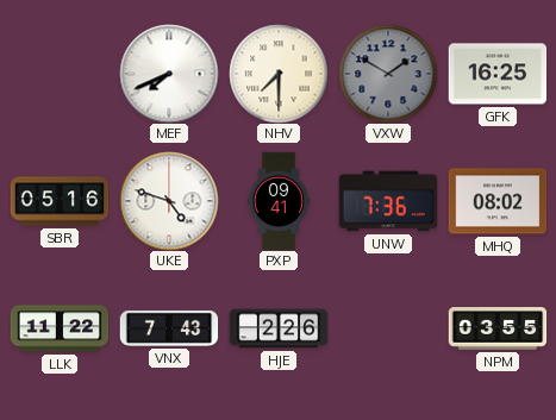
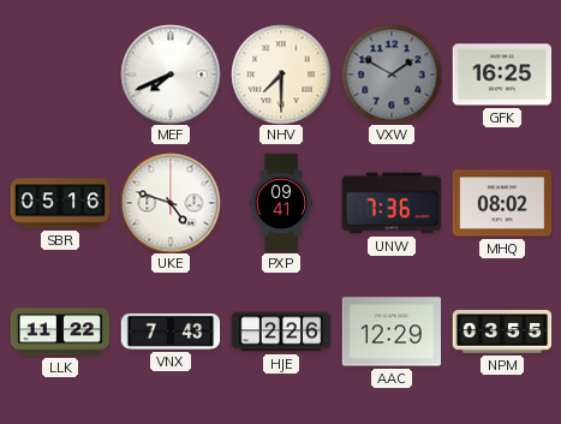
AAC: none -> 12:29 (392, 332)
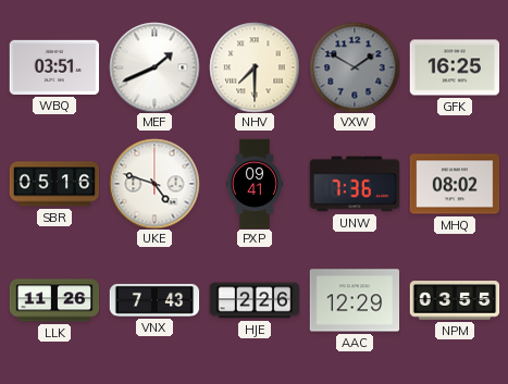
WBQ: none -> 03:51 (54, 67)
MEF: 7:41 -> 1:41 (154, 67)
LLK: 11:22 -> 11:26 (54, 300)
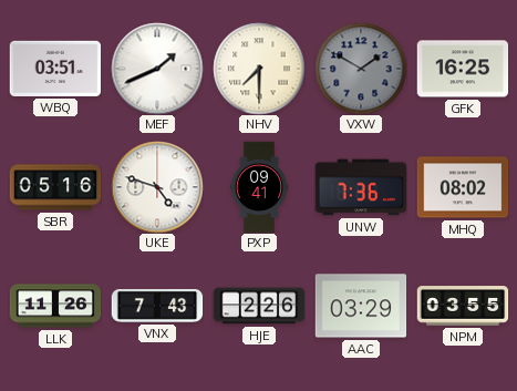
AAC: 12:29 -> 03:29 (361, 306)
